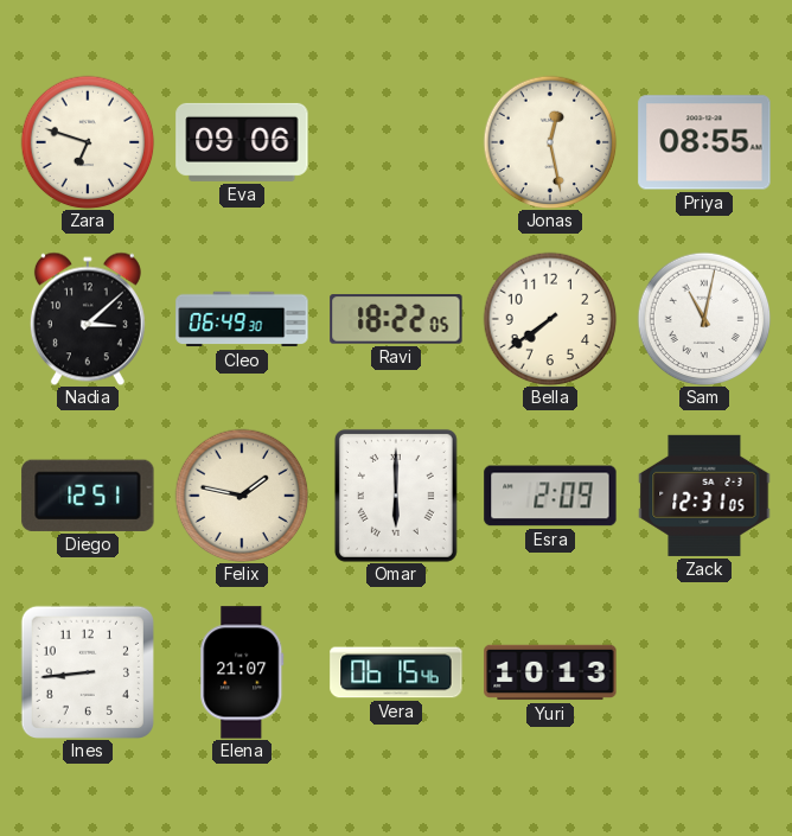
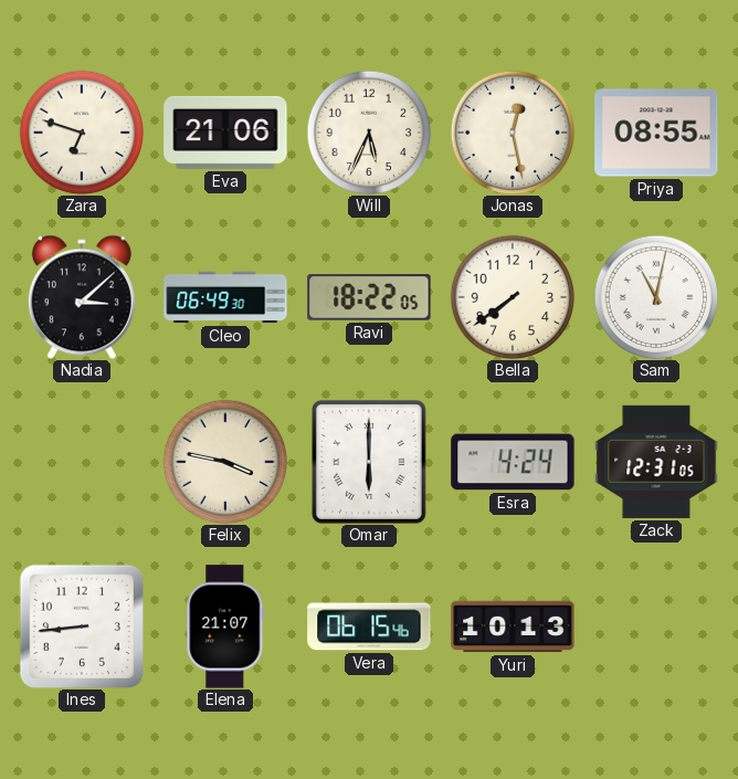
Eva: 09:06 -> 21:06 (225, 133)
Will: none -> 5:34 (369, 133)
Diego: 12:51 -> none (88, 496)
Felix: 1:47 -> 3:47 (225, 462)
Esra: 2:09 -> 4:24 (513, 462)
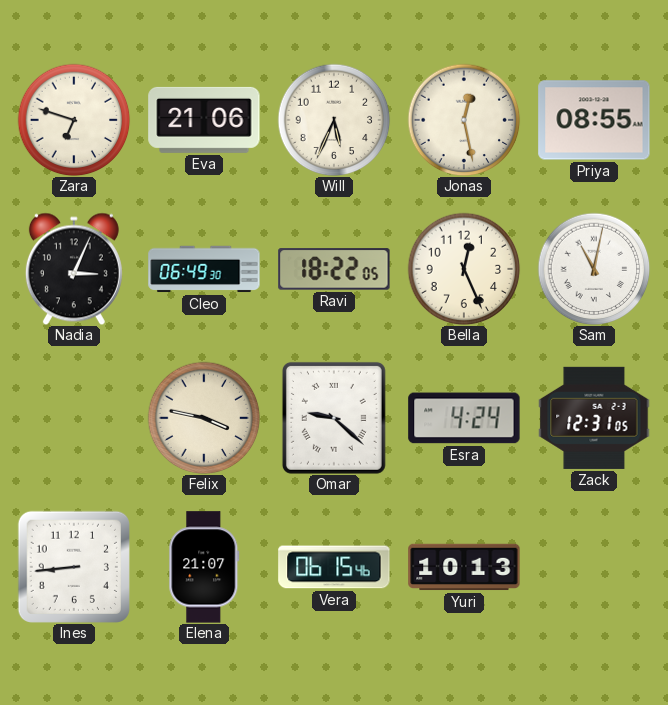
Nadia: 3:08 -> 3:04 (74, 269)
Bella: 7:39 -> 12:26 (464, 269)
Omar: 6:00 -> 9:22 (334, 418)
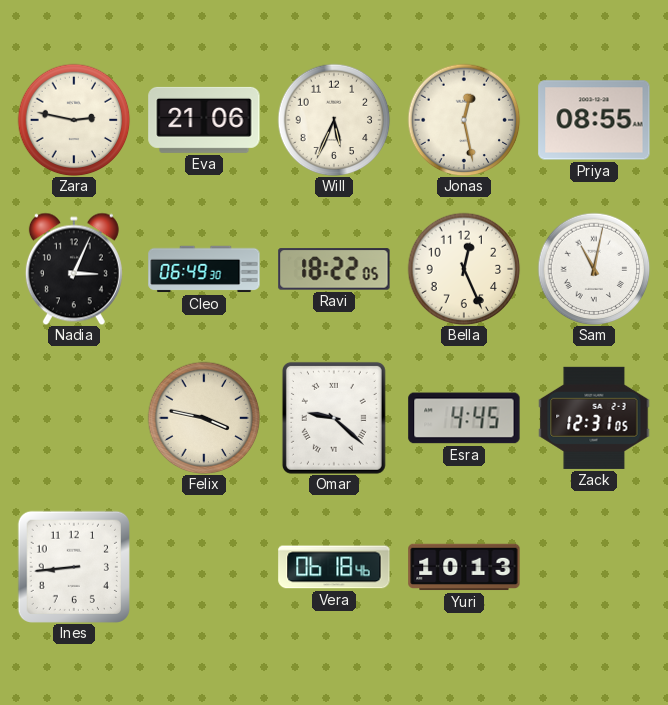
Zara: 6:48 -> 2:47 (74, 120)
Esra: 4:24 -> 4:45 (464, 418)
Elena: 21:07 -> none (204, 567)
Vera: 06:15 -> 06:18 (334, 567)
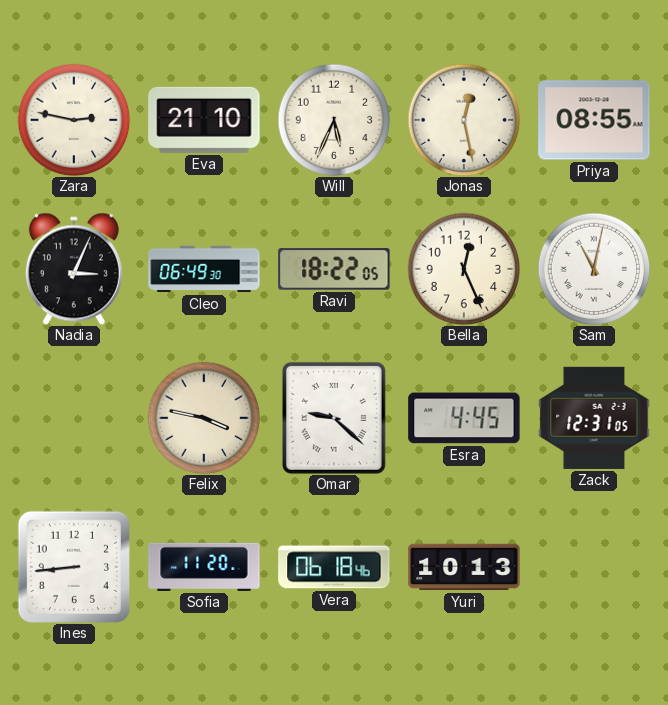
Eva: 21:06 -> 21:10 (204, 120)
Sofia: none -> 11:20 (204, 567)
